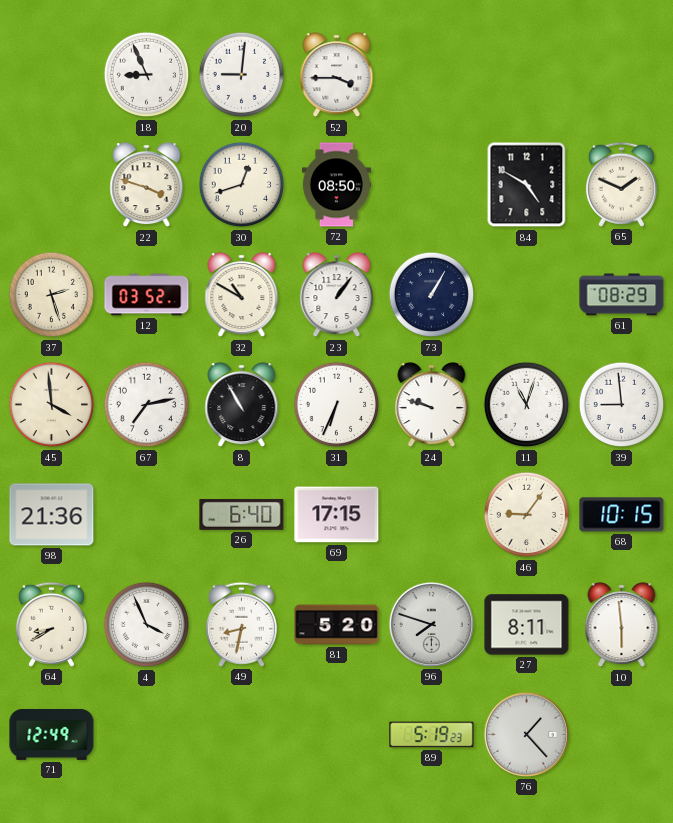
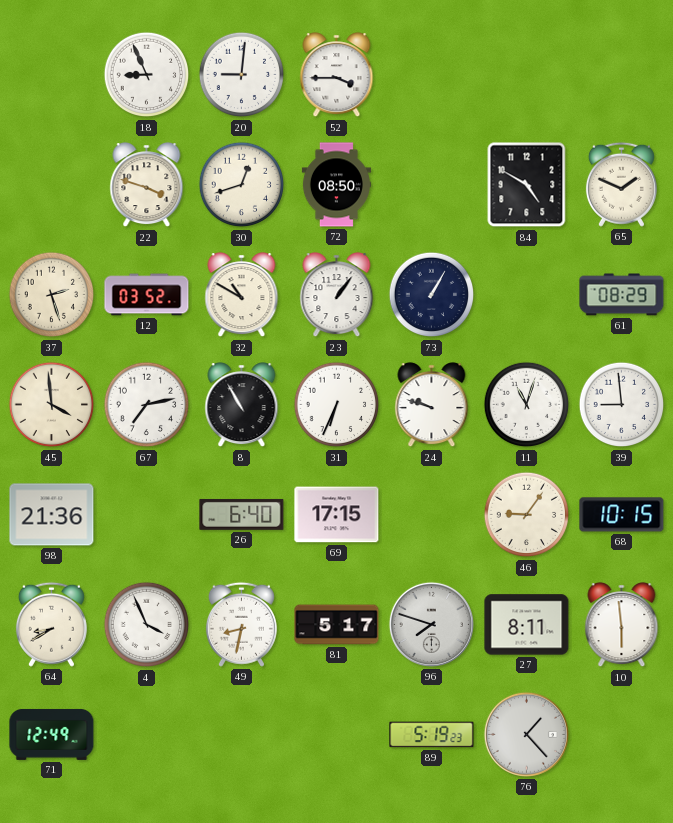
81: 5:20 -> 5:17 (337, 625)
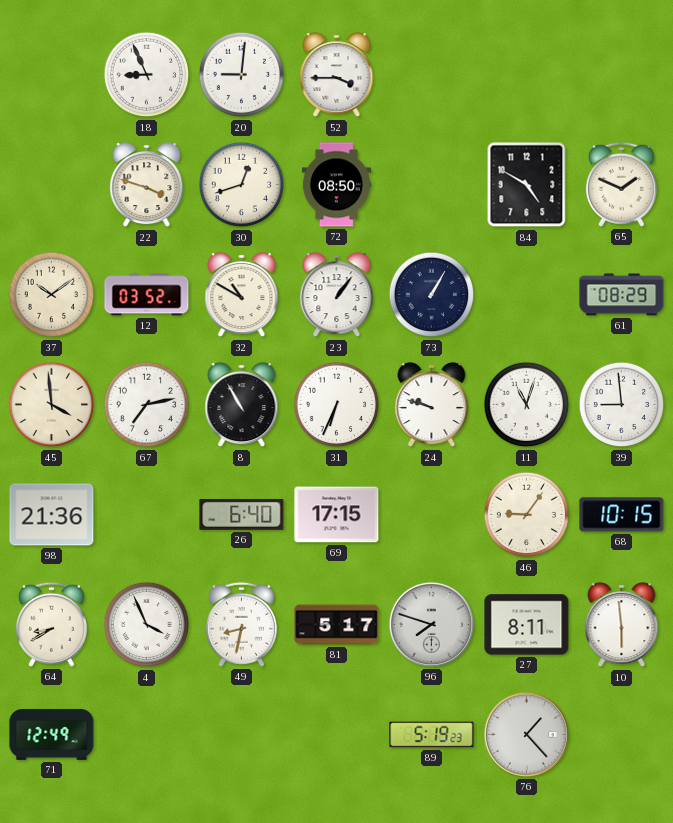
37: 2:27 -> 10:09 (52, 295)
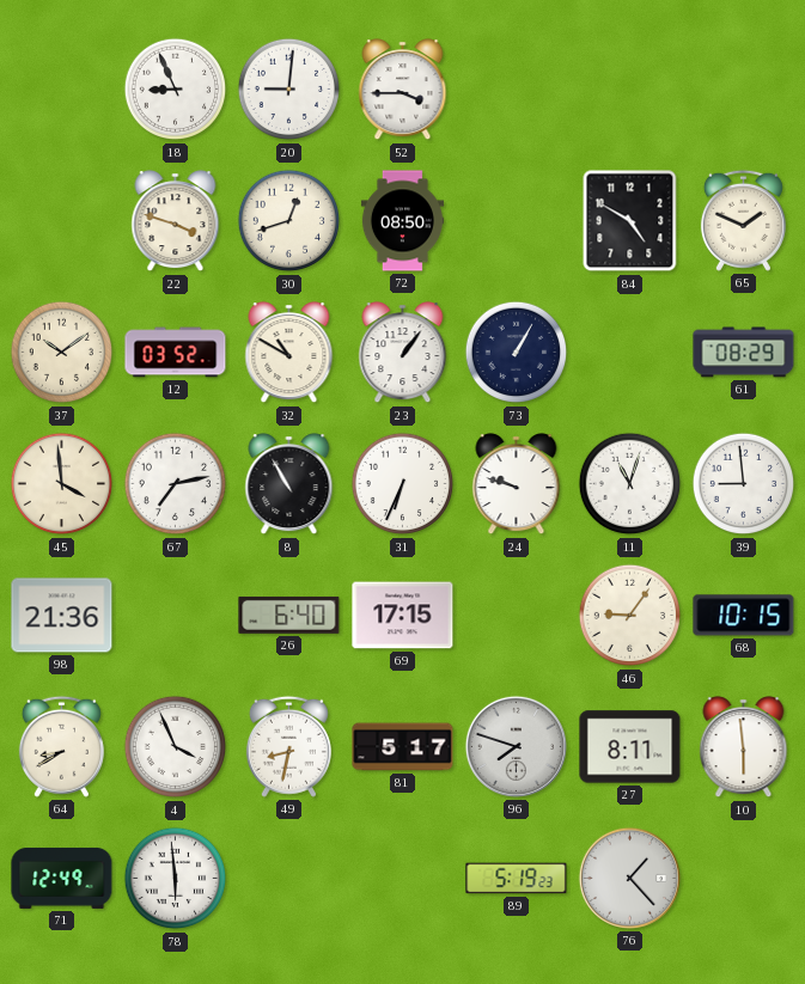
78: none -> 5:59 (176, 879)
